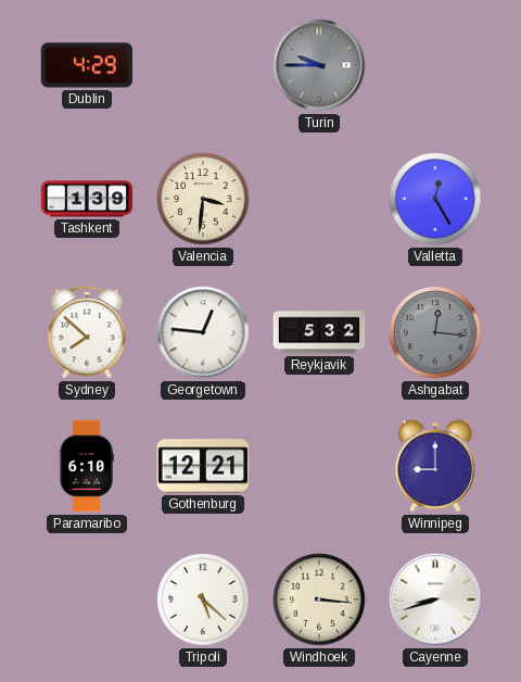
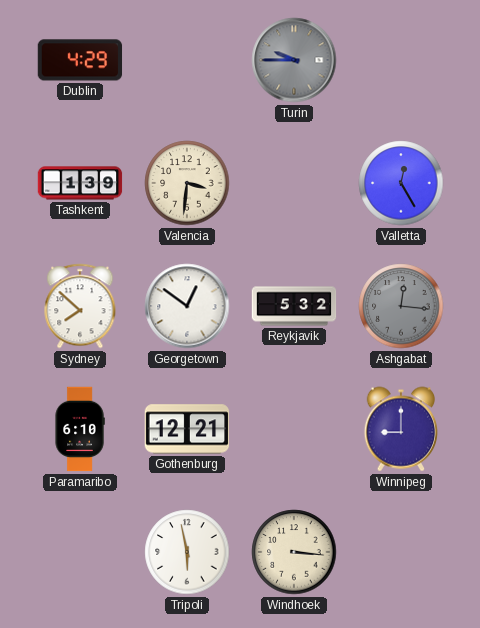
Georgetown: 12:46 -> 12:51 (187, 306)
Tripoli: 5:22 -> 5:58 (187, 552)
Cayenne: 8:42 -> none (435, 599)
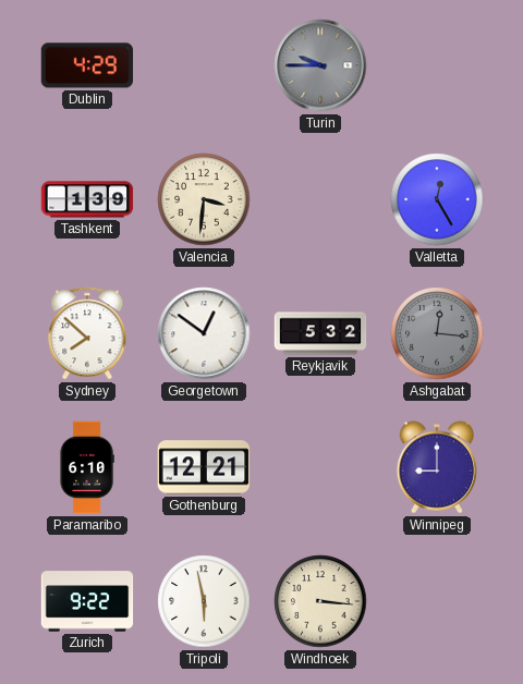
Zurich: none -> 9:22 (87, 601)
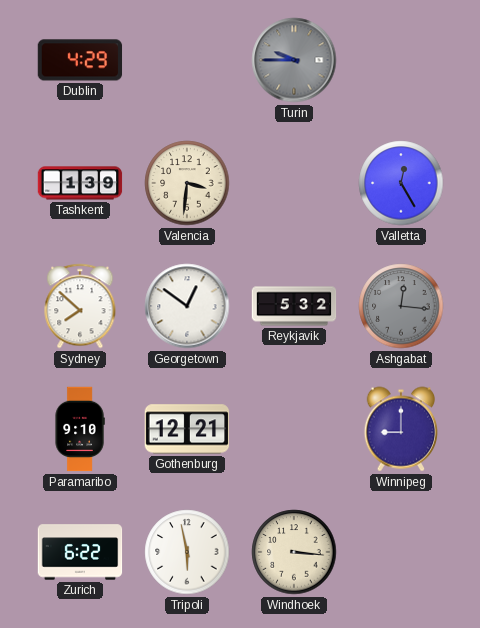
Paramaribo: 6:10 -> 9:10 (80, 429)
Zurich: 9:22 -> 6:22 (80, 552)
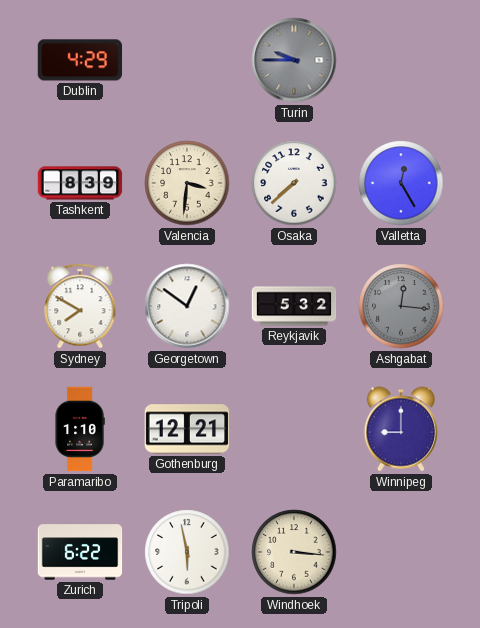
Tashkent: 1:39 -> 8:39 (80, 183)
Osaka: none -> 7:38 (294, 183)
Sydney: 7:52 -> 7:50 (80, 306)
Paramaribo: 9:10 -> 1:10 (80, 429)
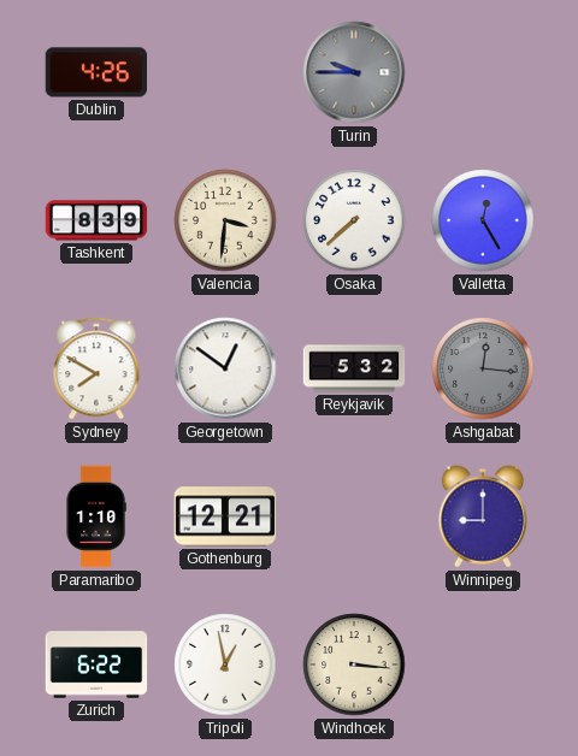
Dublin: 4:29 -> 4:26 (96, 72)
Tripoli: 5:58 -> 12:58 (225, 665)
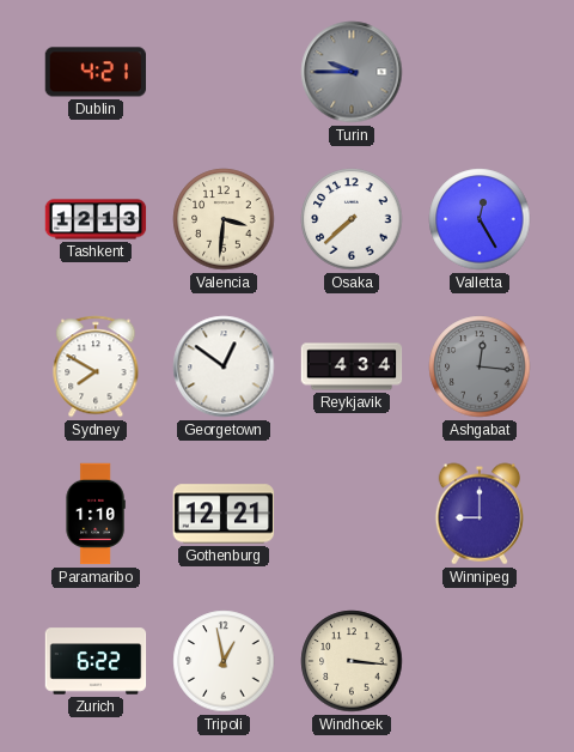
Dublin: 4:26 -> 4:21 (96, 72)
Tashkent: 8:39 -> 12:13 (96, 219)
Reykjavik: 5:32 -> 4:34 (352, 366)
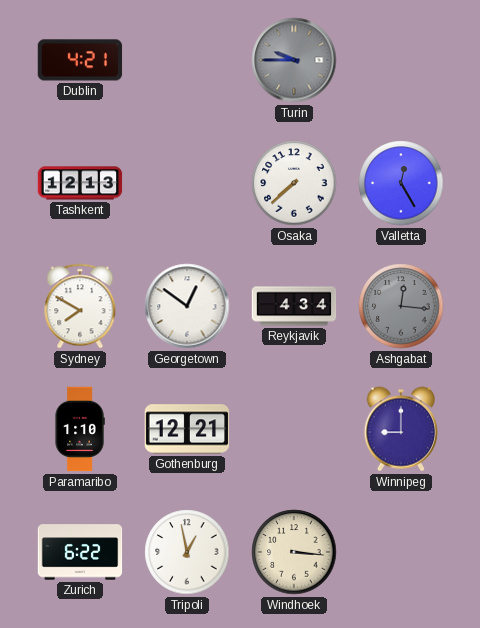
Valencia: 3:31 -> none (224, 219)
